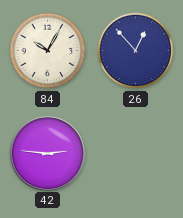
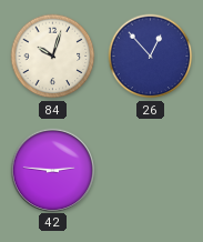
84: 10:05 -> 10:03 (53, 57)
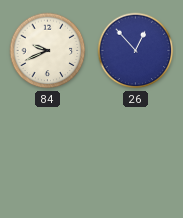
84: 10:03 -> 9:41 (48, 51)
42: 2:46 -> none (52, 170)
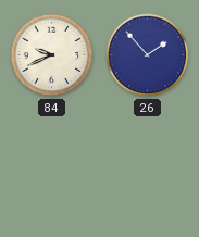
26: 12:53 -> 1:53 (148, 55)
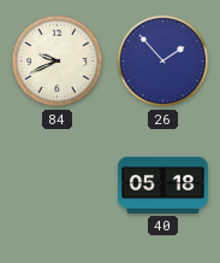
40: none -> 05:18 (163, 185)
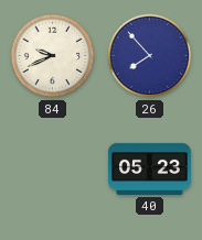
26: 1:53 -> 7:53 (150, 56)
40: 05:18 -> 05:23 (150, 168)
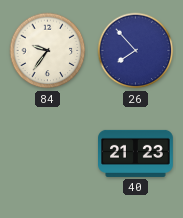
84: 9:41 -> 9:36 (48, 51)
40: 05:23 -> 21:23 (136, 153)
